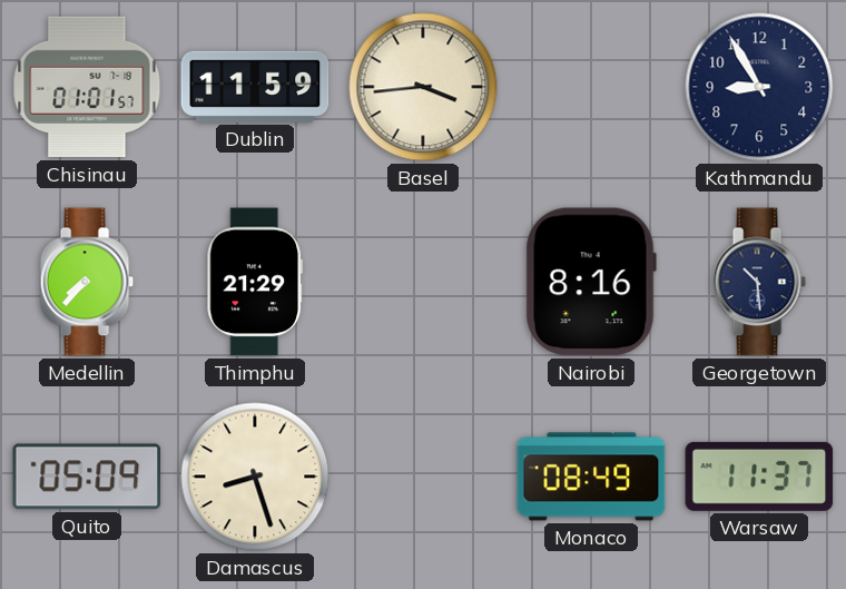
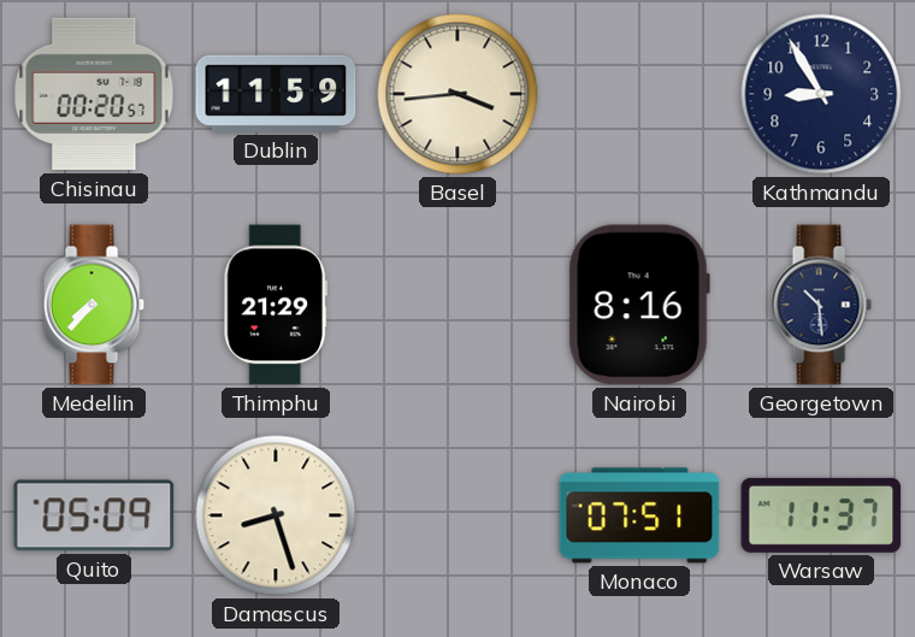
Chisinau: 01:01 -> 00:20 (94, 94)
Monaco: 08:49 -> 07:51 (639, 515)
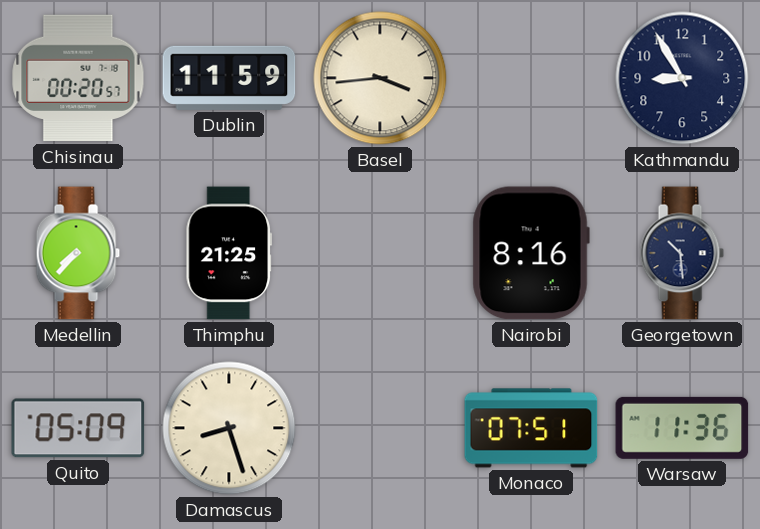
Thimphu: 21:29 -> 21:25 (229, 253)
Warsaw: 11:37 -> 11:36 (682, 428)
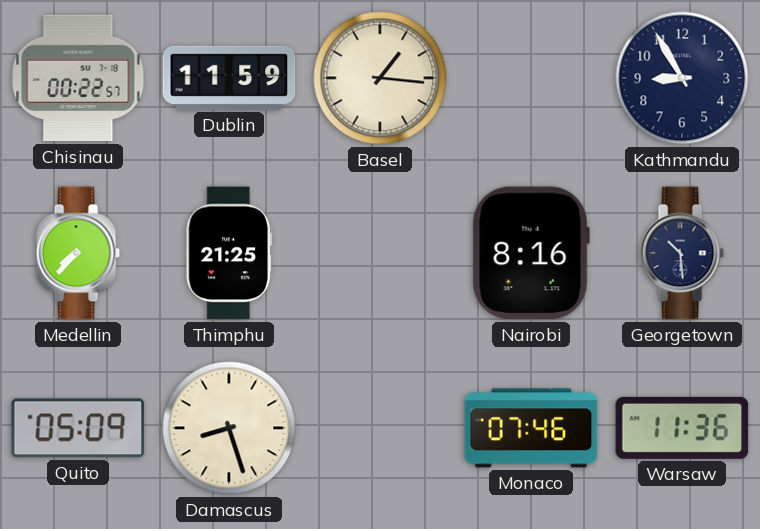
Chisinau: 00:20 -> 00:22 (78, 78)
Basel: 3:44 -> 1:16 (380, 78)
Monaco: 07:51 -> 07:46 (531, 428)
